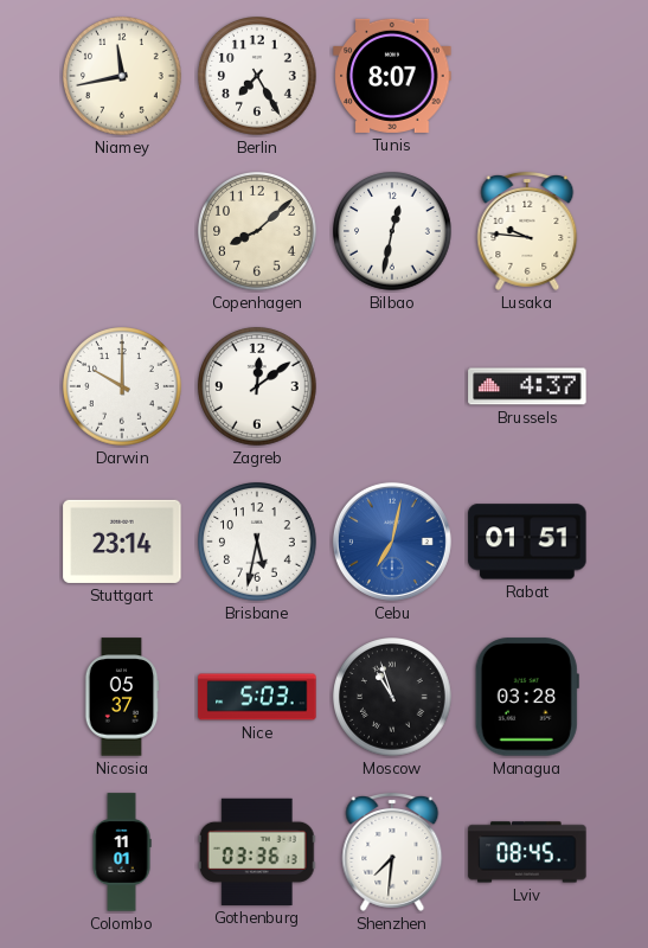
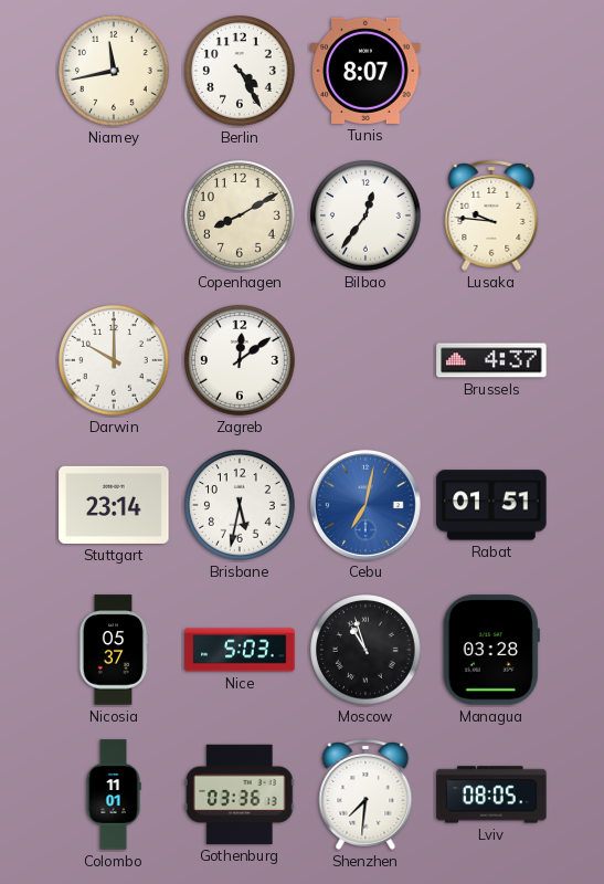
Berlin: 7:25 -> 4:25 (240, 71)
Copenhagen: 8:08 -> 8:10 (240, 215)
Bilbao: 12:32 -> 12:36 (365, 215)
Lviv: 08:45 -> 08:05 (491, 794)
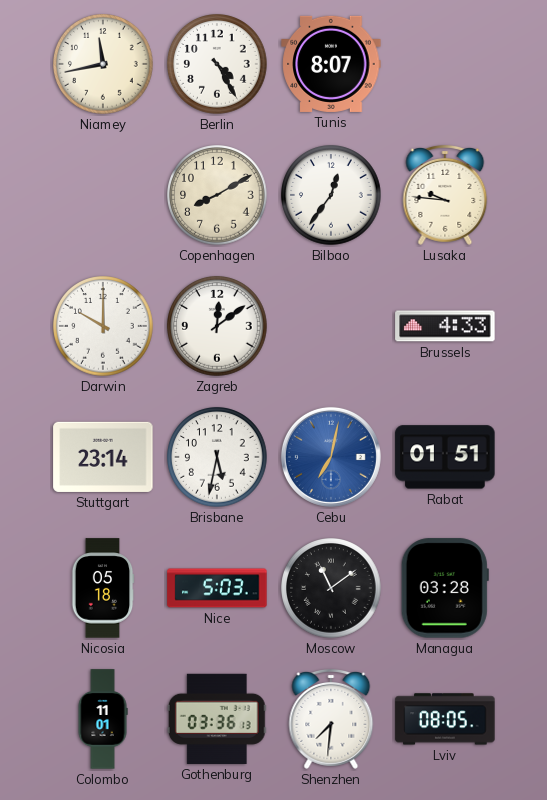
Brussels: 4:37 -> 4:33 (445, 326)
Nicosia: 05:37 -> 05:18 (103, 588)
Moscow: 10:57 -> 11:09 (331, 588)
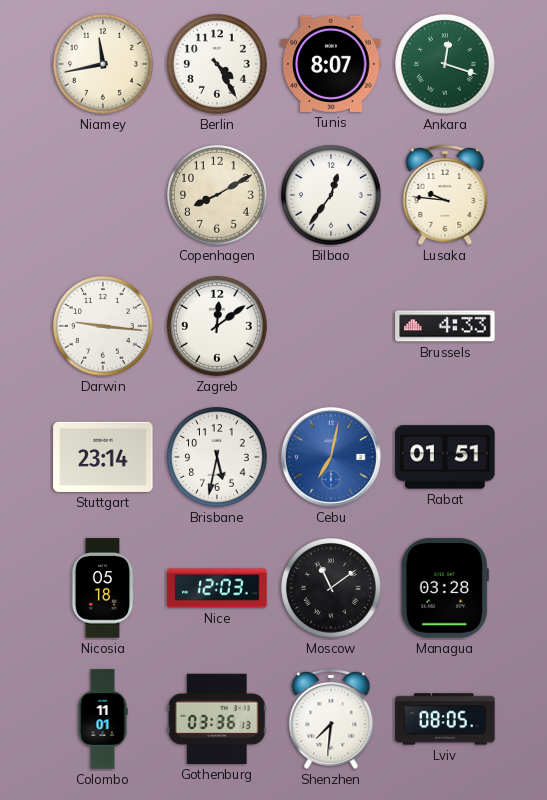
Ankara: none -> 12:18 (445, 64)
Darwin: 10:00 -> 9:16 (103, 326)
Nice: 5:03 -> 12:03 (217, 588)
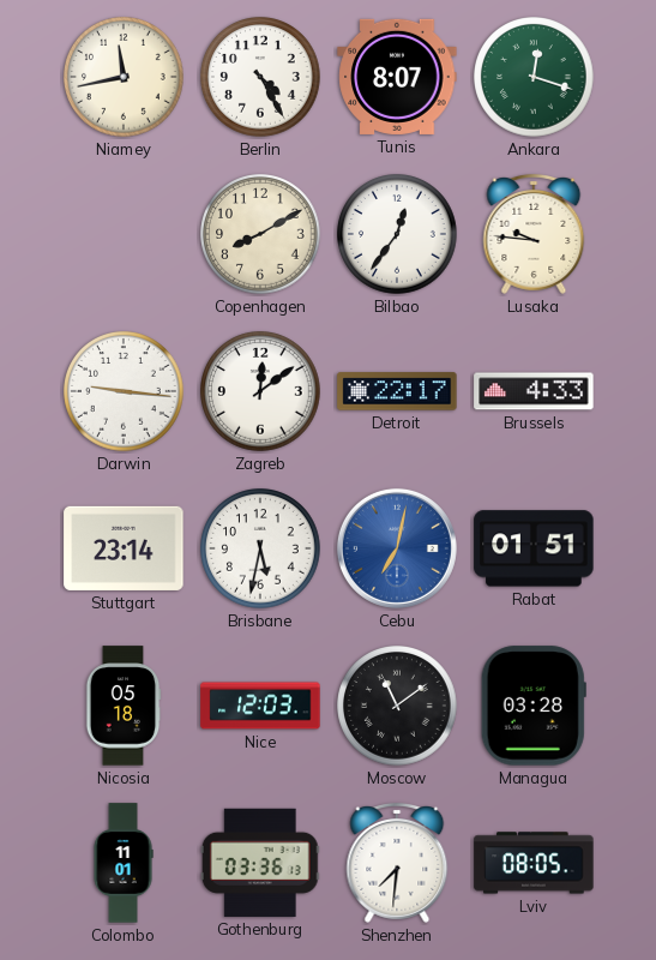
Detroit: none -> 22:17 (397, 391)
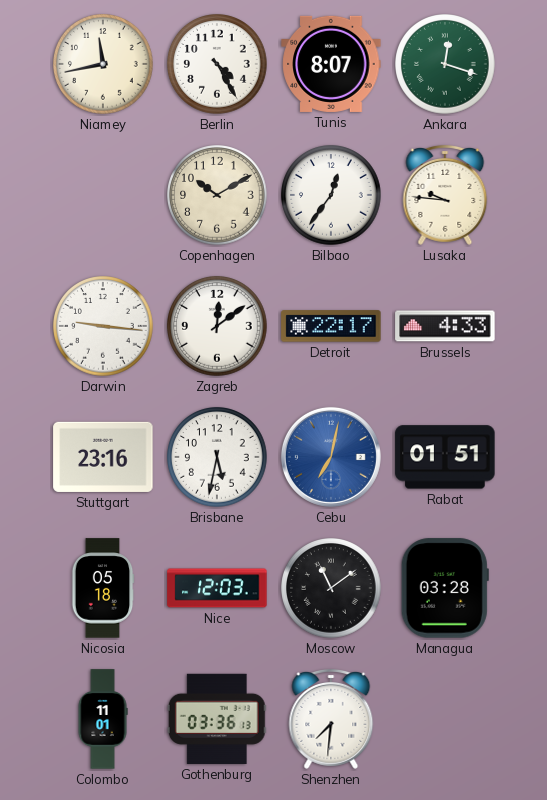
Copenhagen: 8:10 -> 10:10 (217, 195)
Stuttgart: 23:14 -> 23:16 (103, 457)
Lviv: 08:05 -> none (534, 863)
